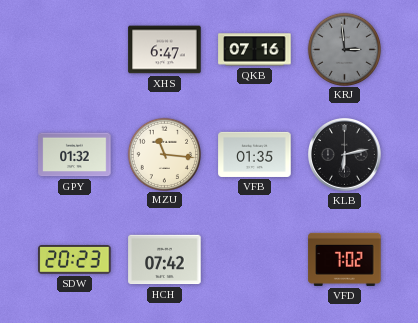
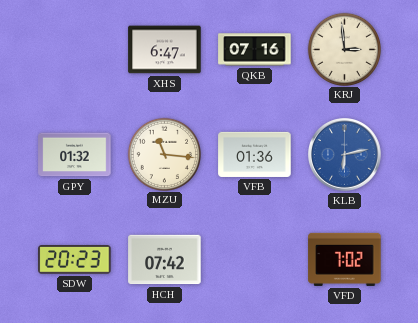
KRJ dial: grey -> cream (344, 49)
VFB: 01:35 -> 01:36 (255, 154)
KLB dial: black -> blue (345, 155)
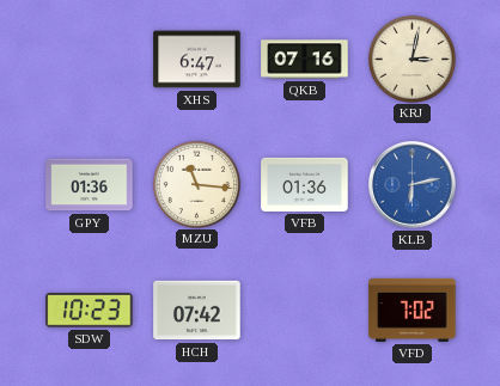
KRJ: 2:59 -> 3:02 (411, 59)
GPY: 01:32 -> 01:36 (90, 185)
SDW: 20:23 -> 10:23 (90, 311)
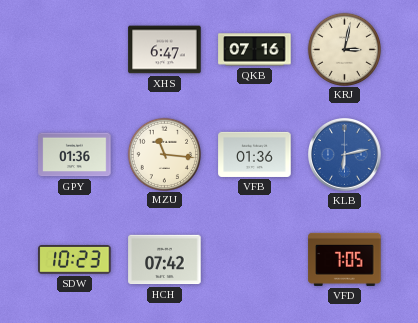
VFD: 7:02 -> 7:05 (345, 259)
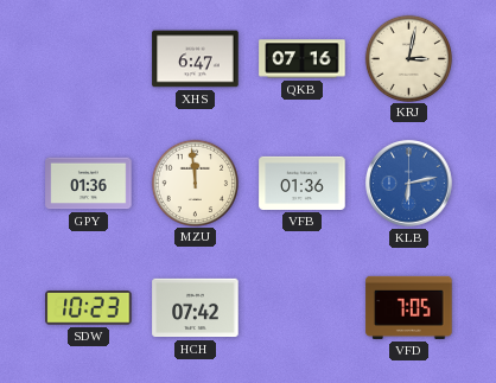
MZU: 11:16 -> 11:59 (195, 183)
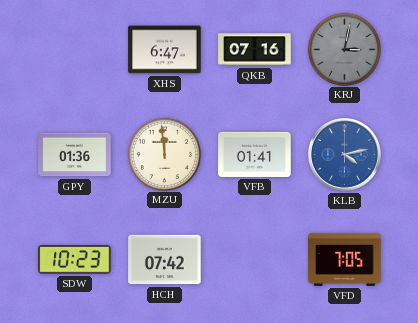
KRJ dial: cream -> grey (344, 49)
VFB: 01:36 -> 01:41 (255, 154)
KLB: 6:13 -> 4:13 (345, 155)
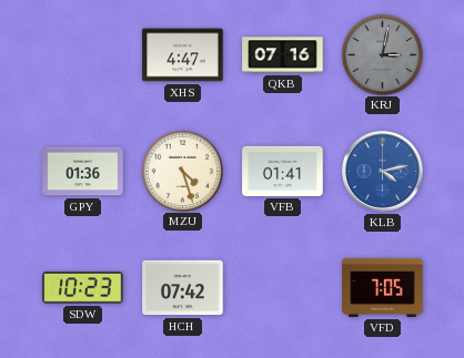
XHS: 6:47 -> 4:47 (183, 55)
MZU: 11:59 -> 4:27 (182, 171)
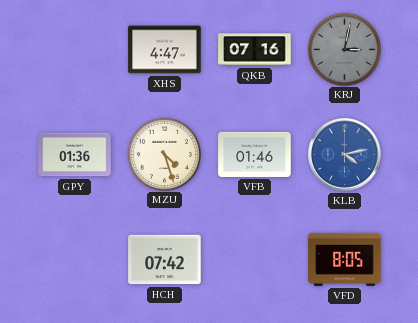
VFB: 01:41 -> 01:46 (255, 154)
SDW: 10:23 -> none (83, 288)
VFD: 7:05 -> 8:05 (345, 259)
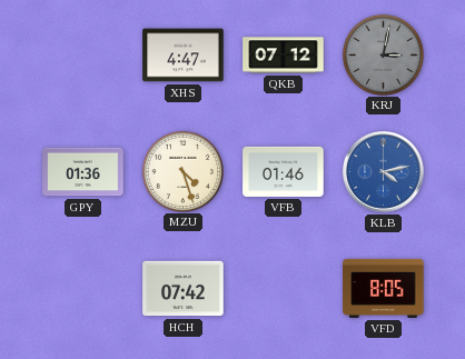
QKB: 07:16 -> 07:12 (284, 56)
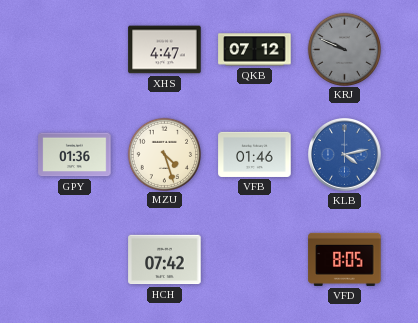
KRJ: 3:02 -> 9:49 (344, 49)
